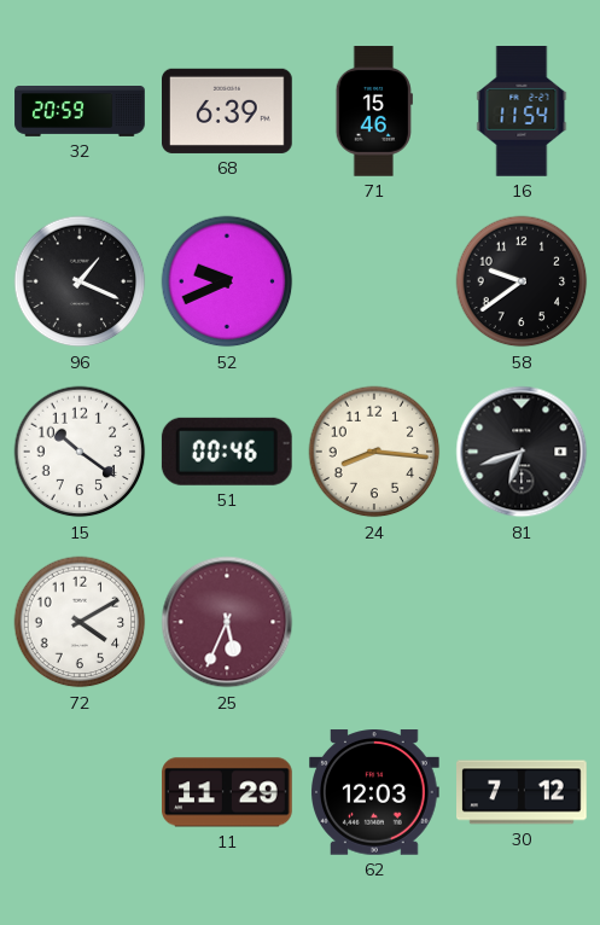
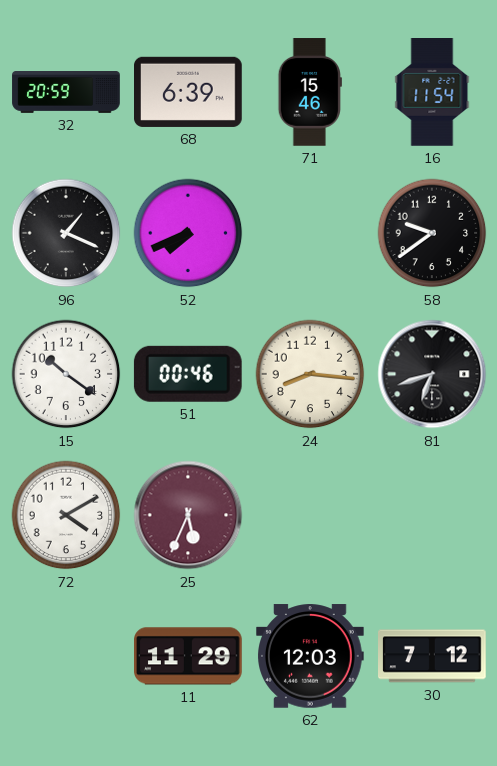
52: 9:41 -> 7:41 (188, 233)
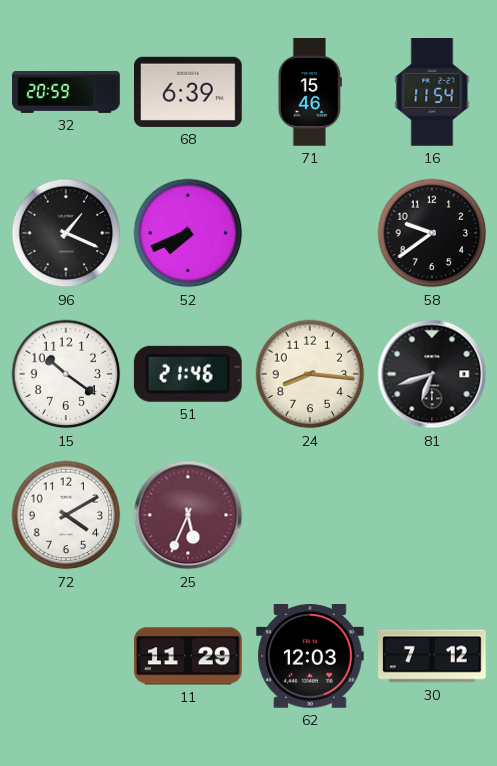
51: 00:46 -> 21:46 (188, 374)
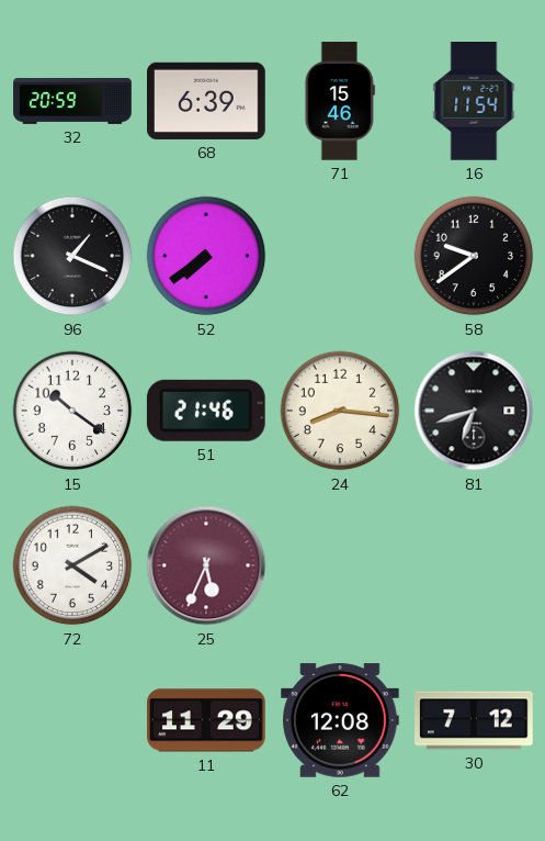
52: 7:41 -> 7:39 (206, 256)
62: 12:03 -> 12:08 (341, 720)
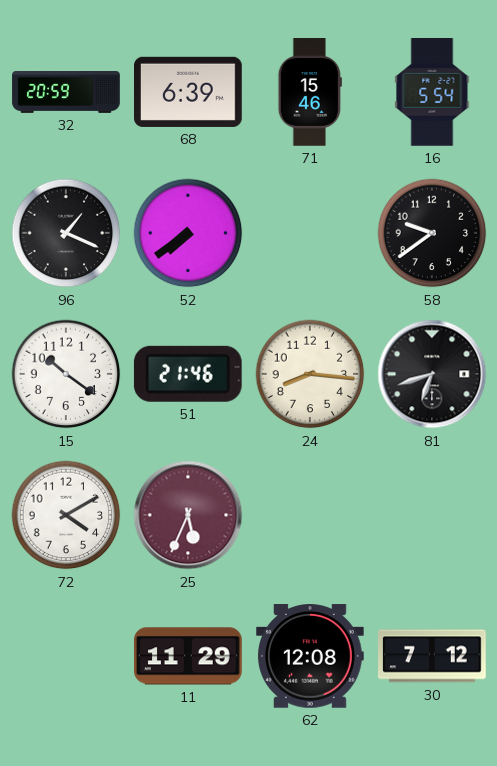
16: 11:54 -> 5:54 (432, 93)
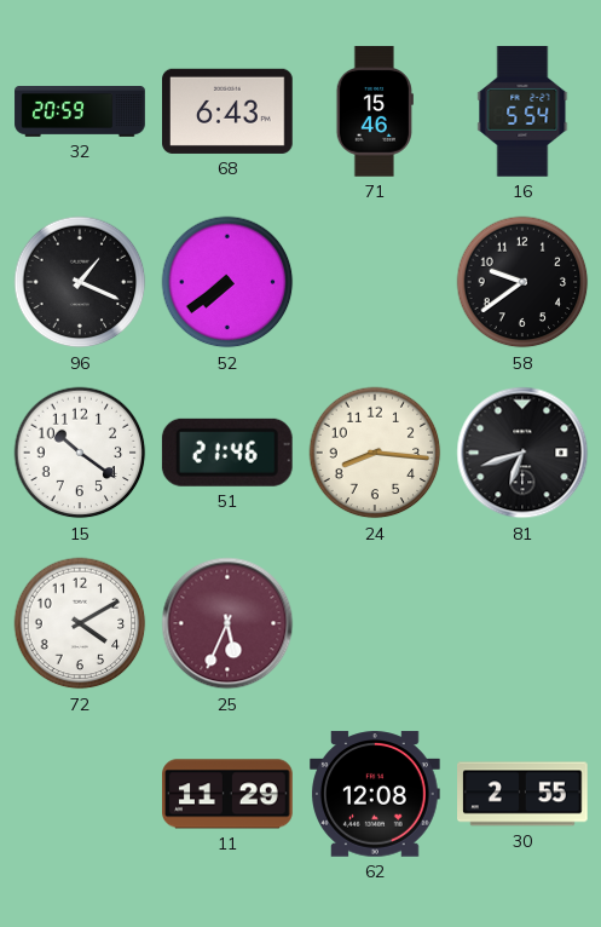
68: 6:39 -> 6:43 (229, 111)
30: 7:12 -> 2:55 (524, 794)
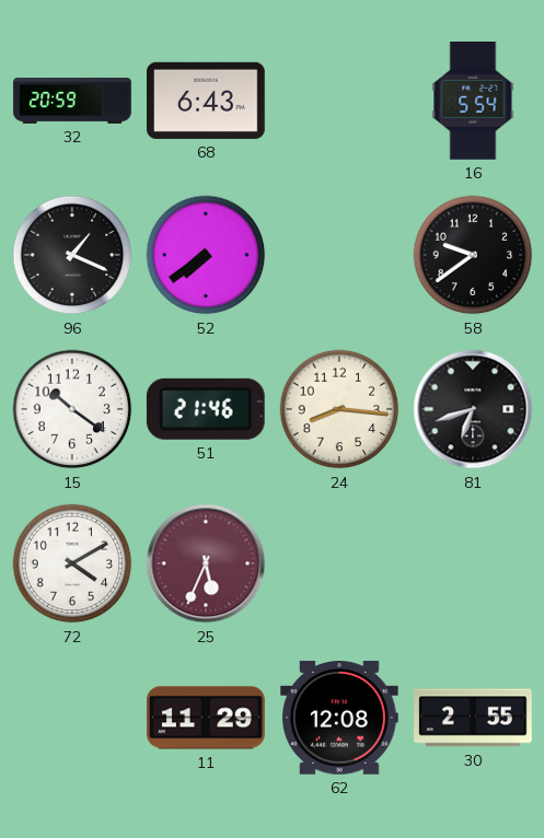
71: 15:46 -> none (375, 111)
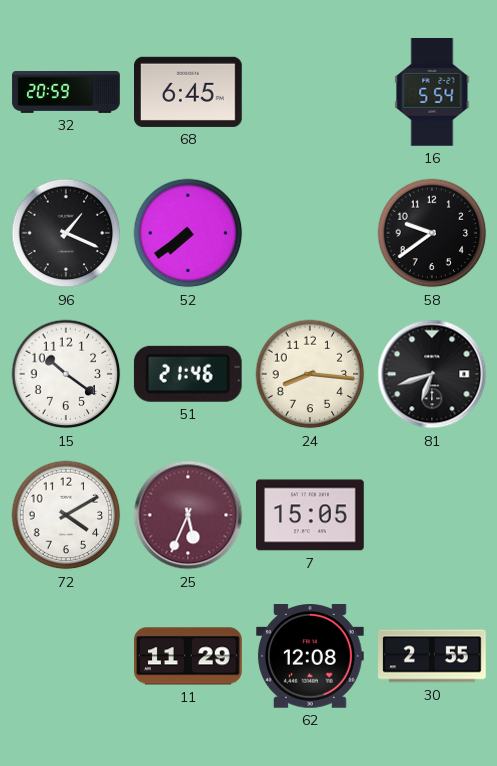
68: 6:43 -> 6:45 (189, 92)
7: none -> 15:05 (311, 515)
